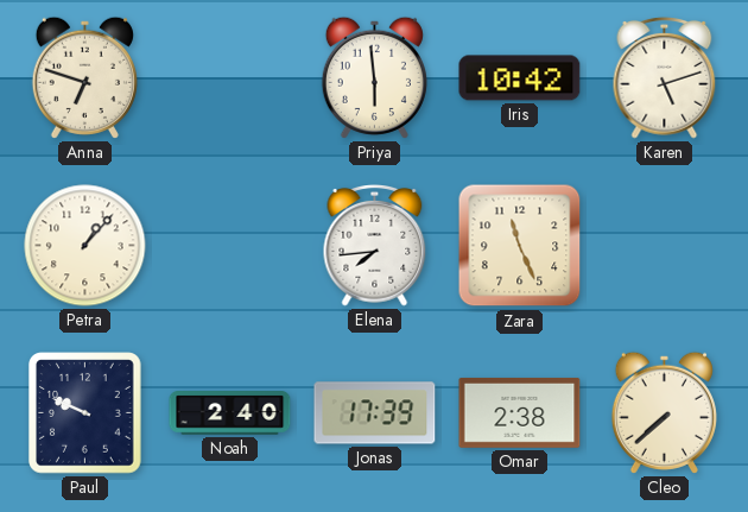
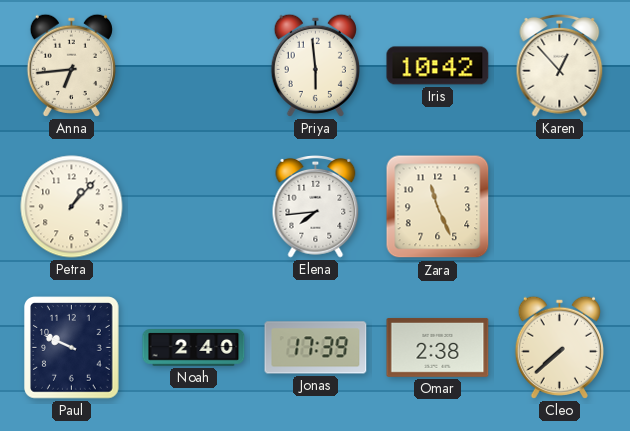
Anna: 6:48 -> 6:44 (71, 65)
Karen: 5:12 -> 12:53 (560, 66)
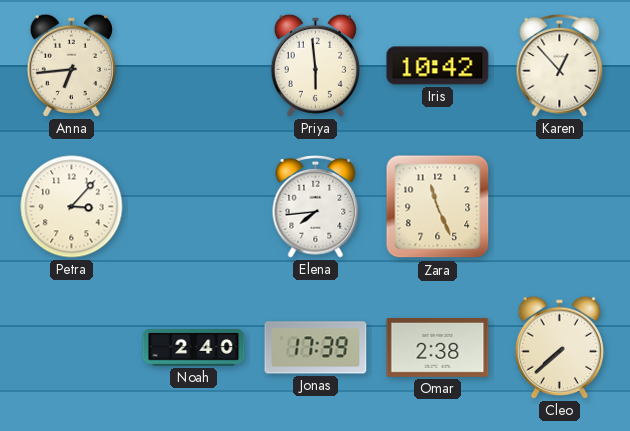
Petra: 1:07 -> 3:07 (72, 207)
Paul: 9:49 -> none (72, 348)
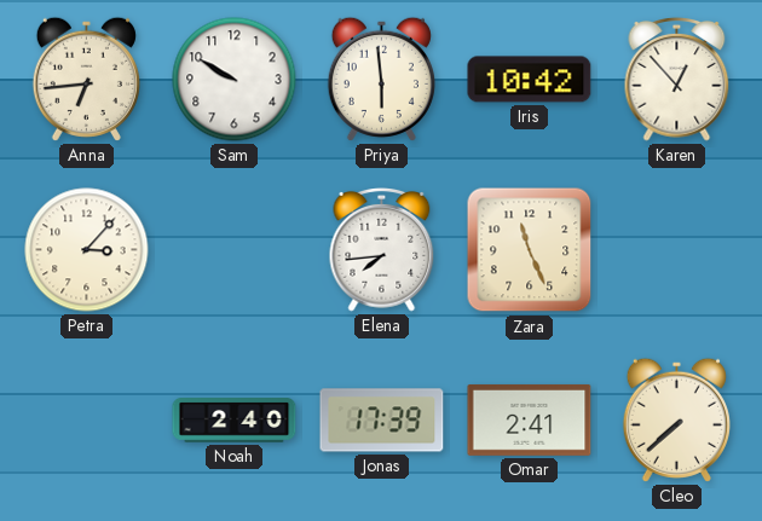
Sam: none -> 9:50 (235, 80)
Omar: 2:38 -> 2:41 (530, 419)
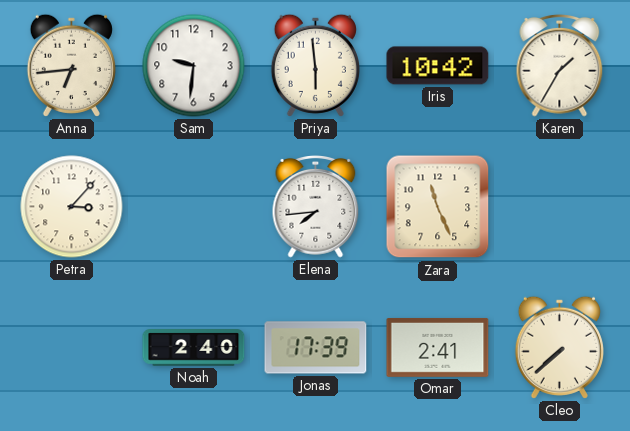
Sam: 9:50 -> 9:31 (194, 66)
Karen: 12:53 -> 1:35 (560, 66)
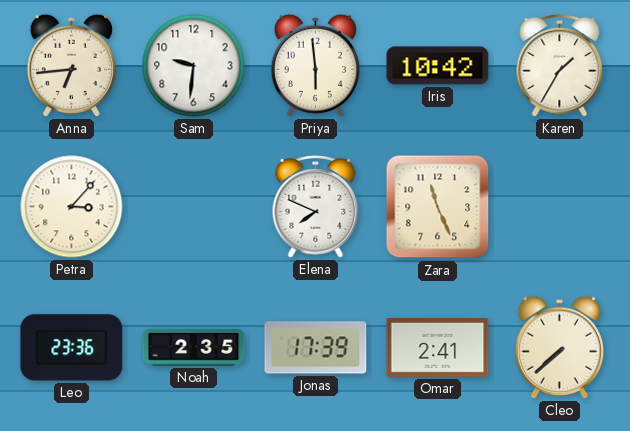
Elena: 7:44 -> 7:49 (316, 207)
Leo: none -> 23:36 (72, 348)
Noah: 2:40 -> 2:35 (194, 348)
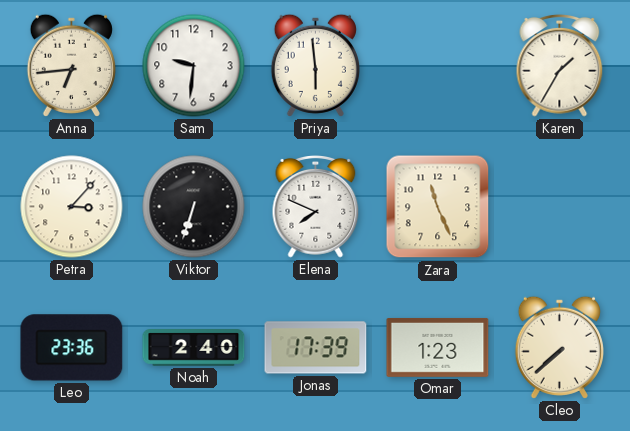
Iris: 10:42 -> none (438, 66)
Viktor: none -> 6:33 (194, 207)
Noah: 2:35 -> 2:40 (194, 348)
Omar: 2:41 -> 1:23 (438, 347)
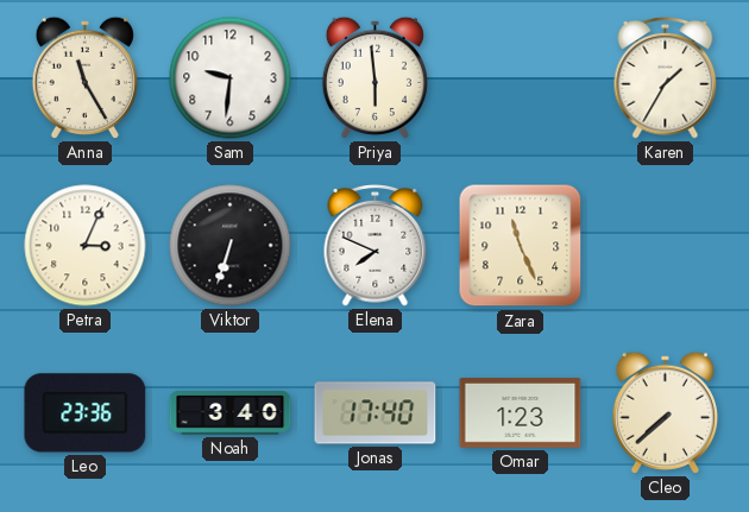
Anna: 6:44 -> 11:25 (84, 77)
Petra: 3:07 -> 3:04 (86, 246)
Noah: 2:40 -> 3:40 (231, 413)
Jonas: 17:39 -> 17:40 (376, 413)
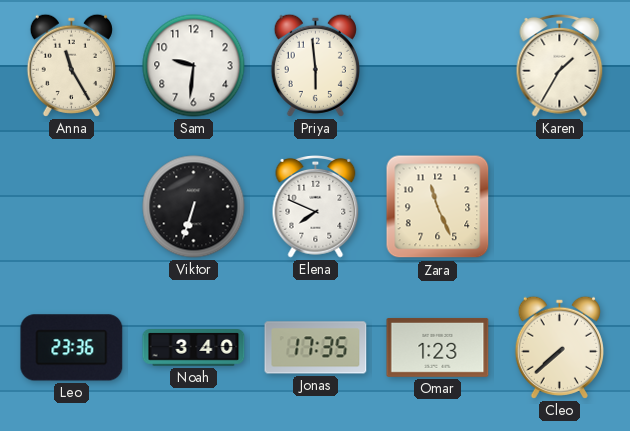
Petra: 3:04 -> none (86, 246)
Jonas: 17:40 -> 17:35 (316, 348)
